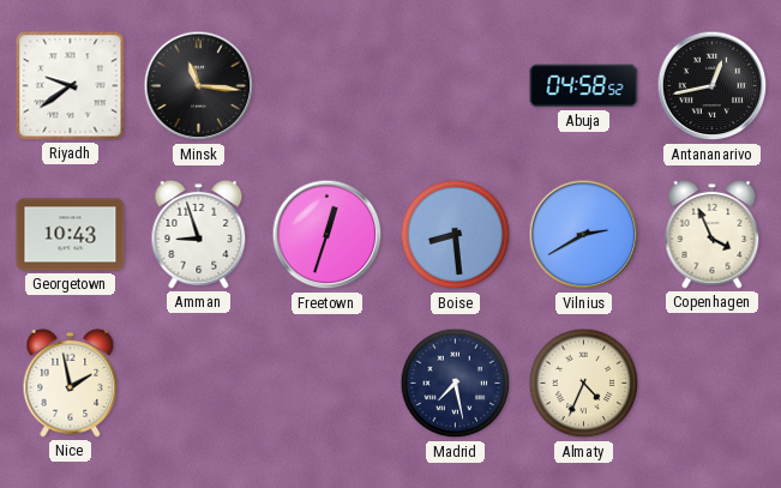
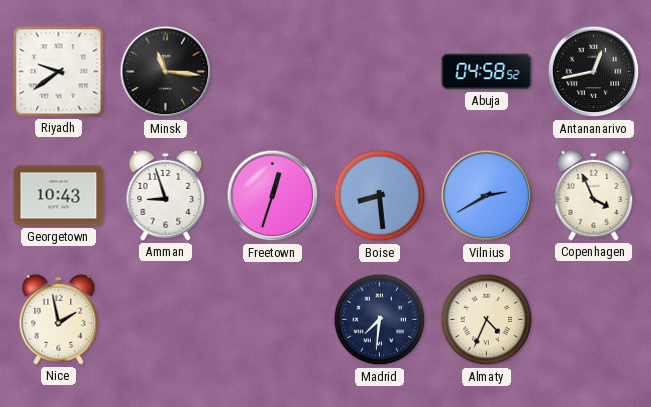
Madrid: 7:28 -> 7:31 (380, 320)
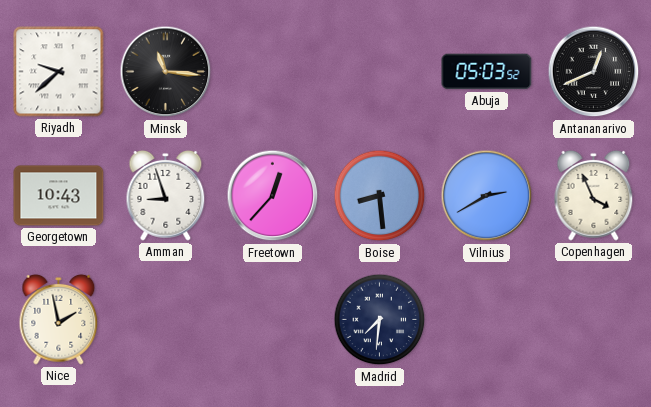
Riyadh: 9:39 -> 9:38 (59, 72)
Abuja: 04:58 -> 05:03 (487, 72)
Antananarivo: 12:43 -> 12:41 (594, 72)
Freetown: 12:33 -> 12:37 (273, 196)
Almaty: 4:34 -> none (487, 320)
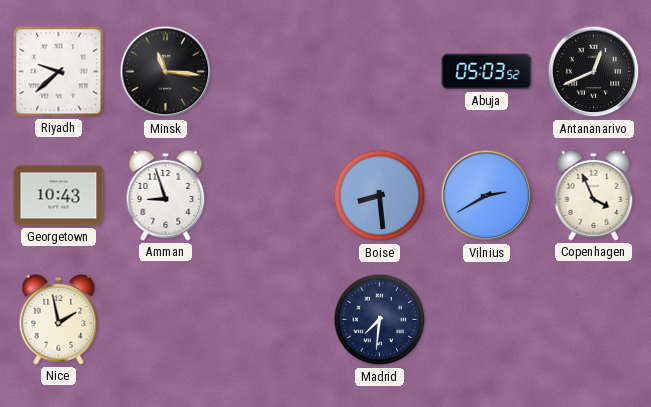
Freetown: 12:37 -> none (273, 196)
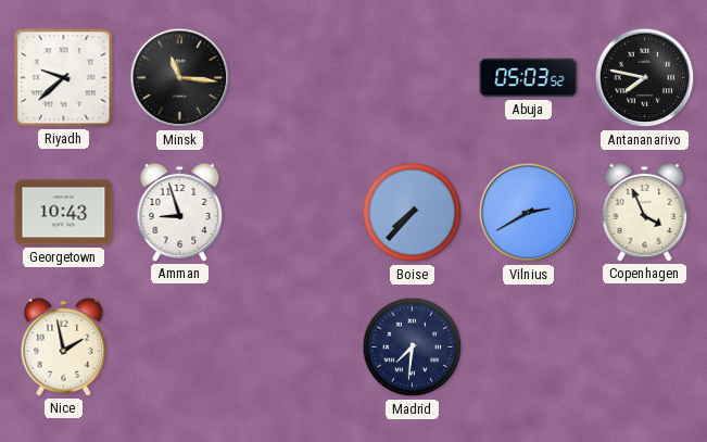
Antananarivo: 12:41 -> 7:47 (645, 78)
Boise: 8:29 -> 7:37 (413, 213)
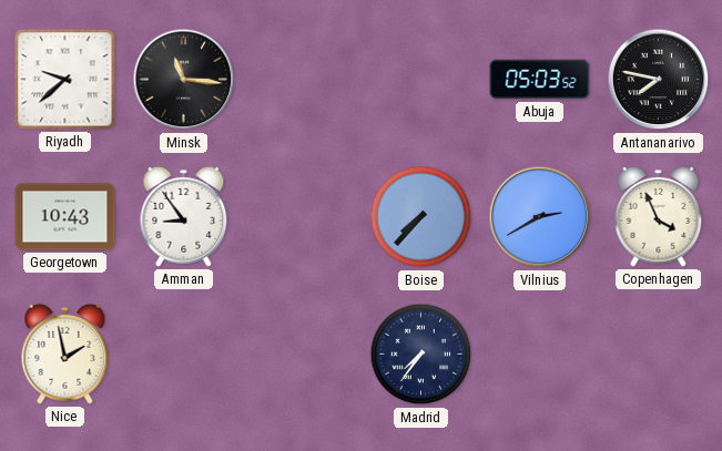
Amman: 8:57 -> 8:54 (184, 216)
Madrid: 7:31 -> 7:36 (421, 355)
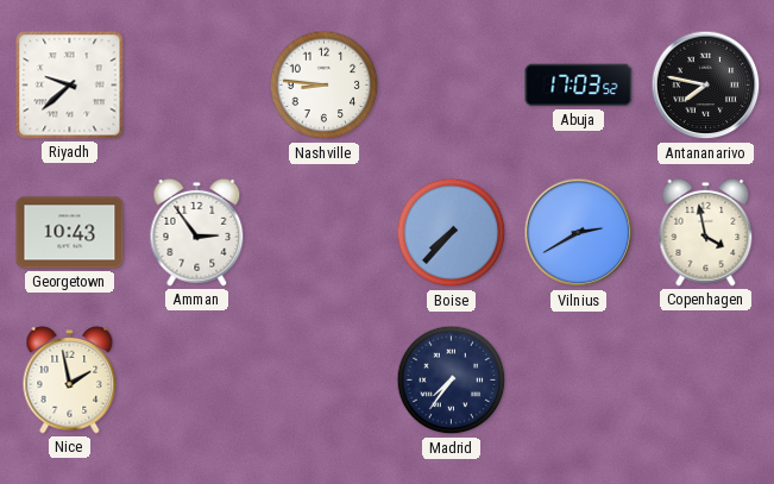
Minsk: 11:16 -> none (184, 80)
Nashville: none -> 8:46 (325, 86)
Abuja: 05:03 -> 17:03 (579, 86)
Amman: 8:54 -> 2:54 (197, 232)
Copenhagen: 3:56 -> 3:58 (706, 232)
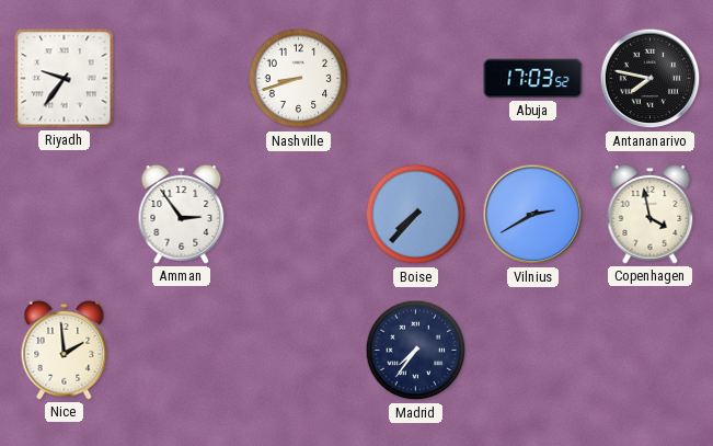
Riyadh: 9:38 -> 9:36 (65, 79)
Nashville: 8:46 -> 8:42 (299, 79)
Georgetown: 10:43 -> none (70, 233)
Nice: 1:58 -> 1:59 (65, 350)
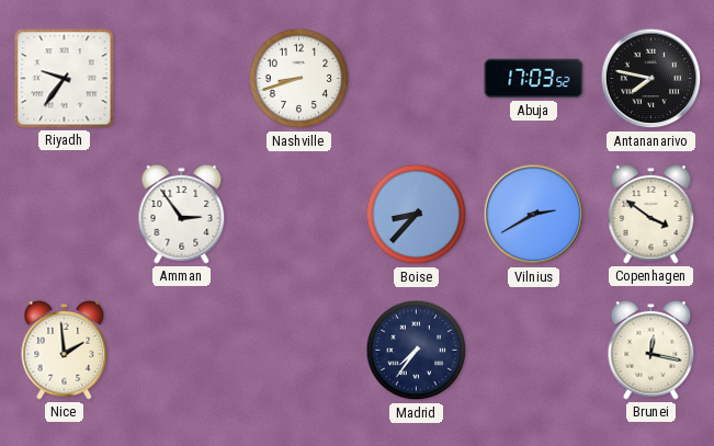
Boise: 7:37 -> 8:37 (417, 215)
Copenhagen: 3:58 -> 3:51 (651, 214)
Brunei: none -> 12:17 (651, 350)
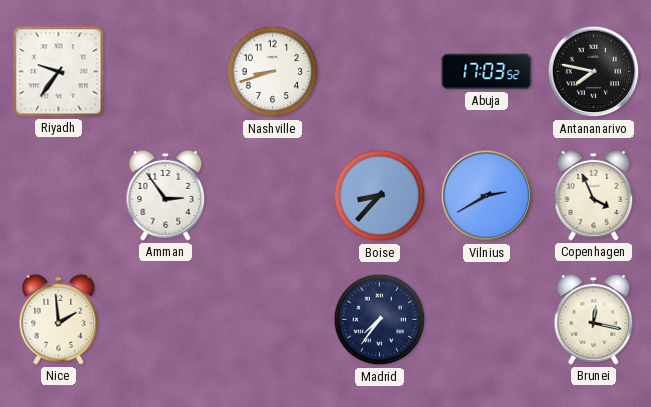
Copenhagen: 3:51 -> 3:56 (594, 195)
